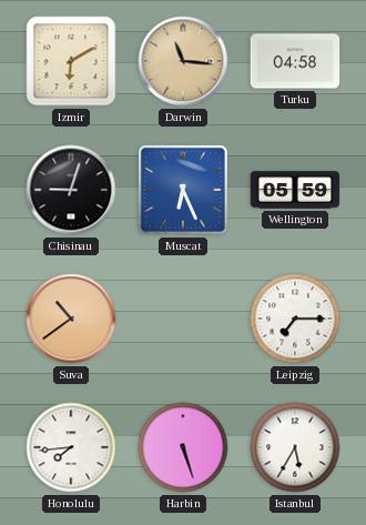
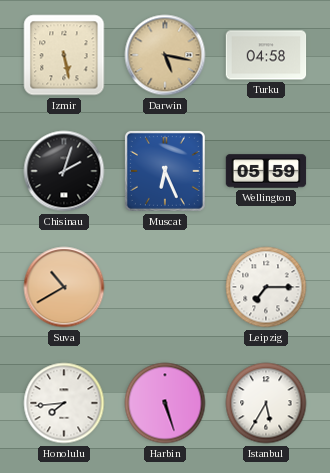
Izmir: 6:10 -> 5:28 (64, 55)
Darwin: 11:16 -> 5:17 (165, 55)
Chisinau: 9:03 -> 2:03 (64, 171)
Suva: 10:39 -> 10:40 (64, 287)
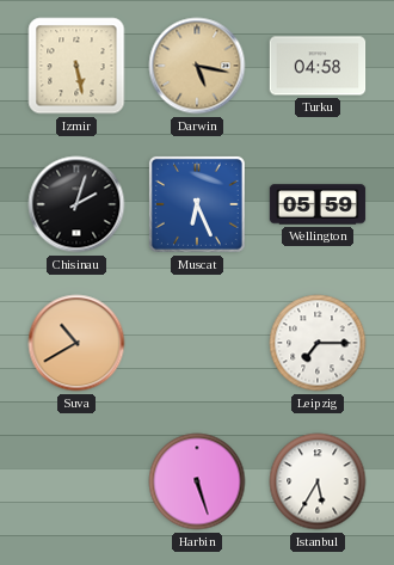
Honolulu: 7:44 -> none (64, 403)
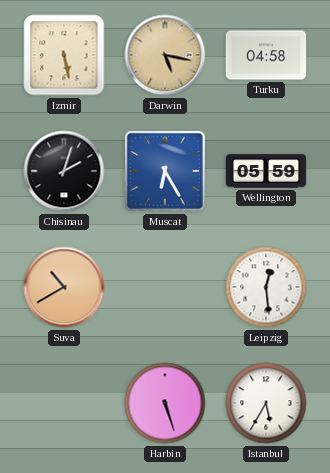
Muscat: 6:26 -> 6:25 (165, 171)
Leipzig: 7:15 -> 12:29 (266, 287)
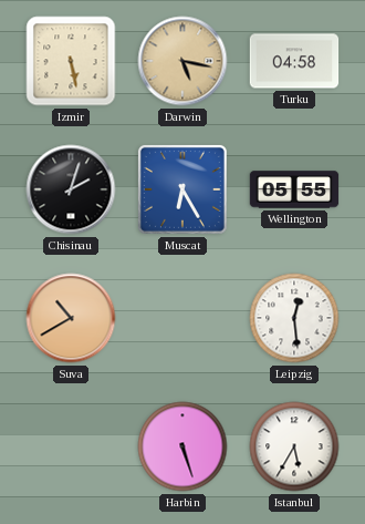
Wellington: 05:59 -> 05:55 (294, 189)
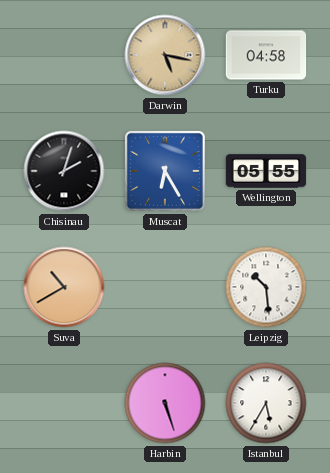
Izmir: 5:28 -> none (71, 61)
Leipzig: 12:29 -> 10:29 (266, 287)
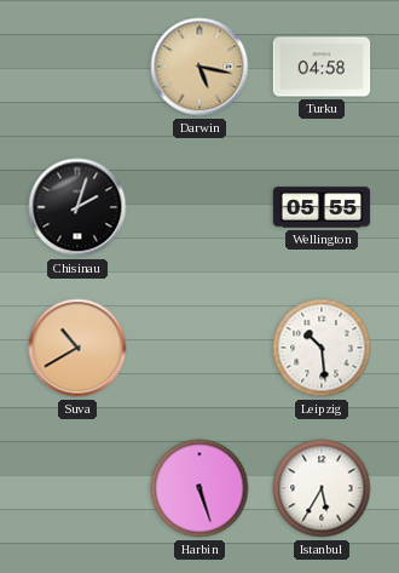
Muscat: 6:25 -> none (165, 171)
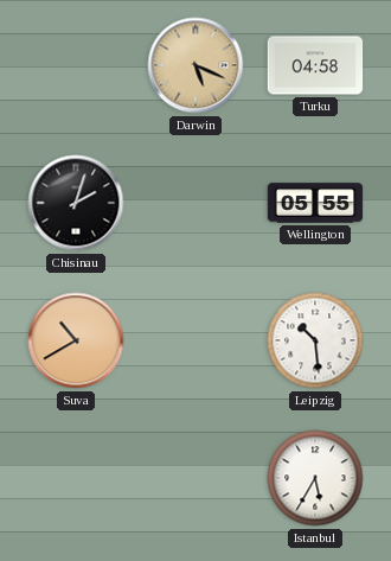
Darwin: 5:17 -> 5:19 (195, 65)
Harbin: 5:27 -> none (199, 488)
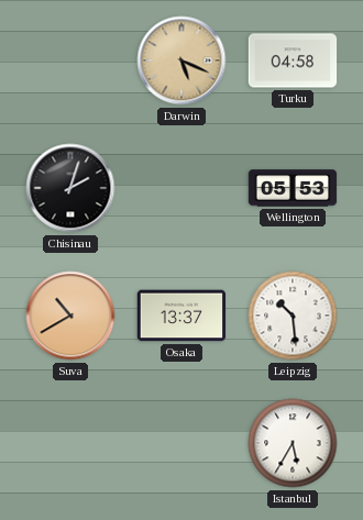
Wellington: 05:55 -> 05:53 (293, 188)
Osaka: none -> 13:37 (182, 316)
